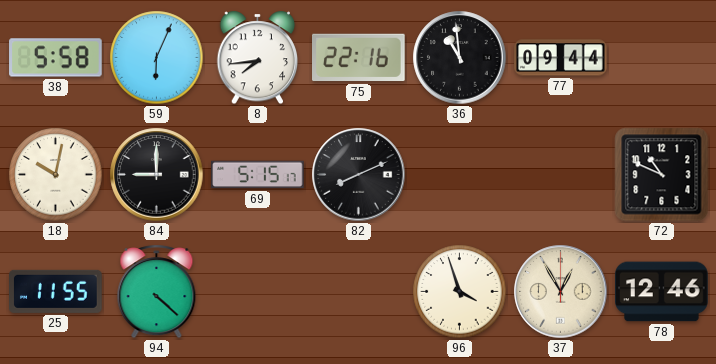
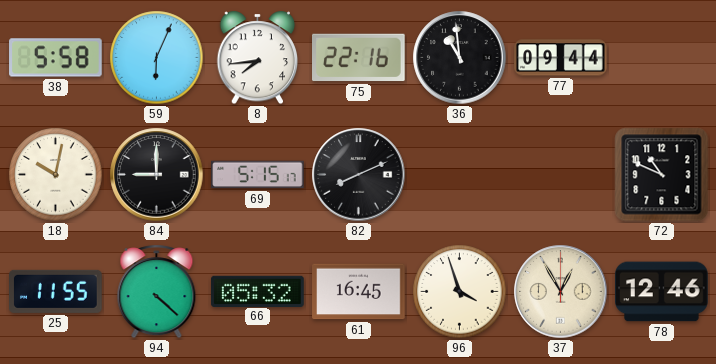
66: none -> 05:32 (258, 291)
61: none -> 16:45 (359, 292)
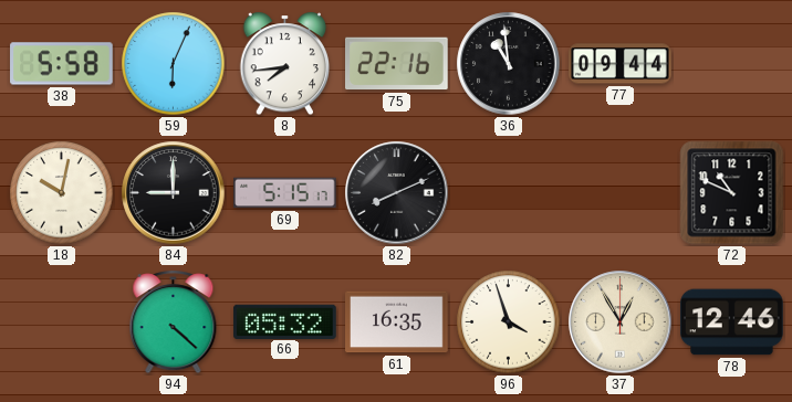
25: 11:55 -> none (56, 291)
61: 16:45 -> 16:35 (397, 322)
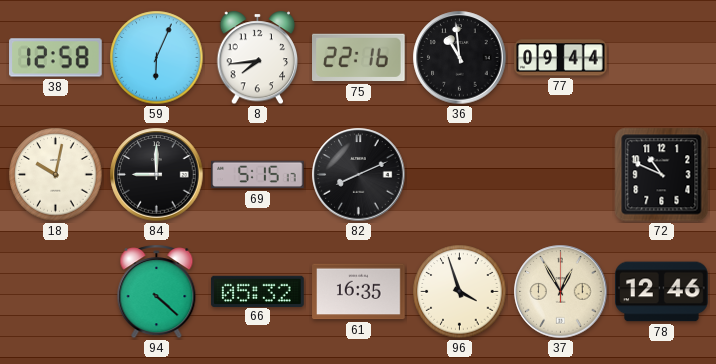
38: 5:58 -> 12:58 (56, 58)
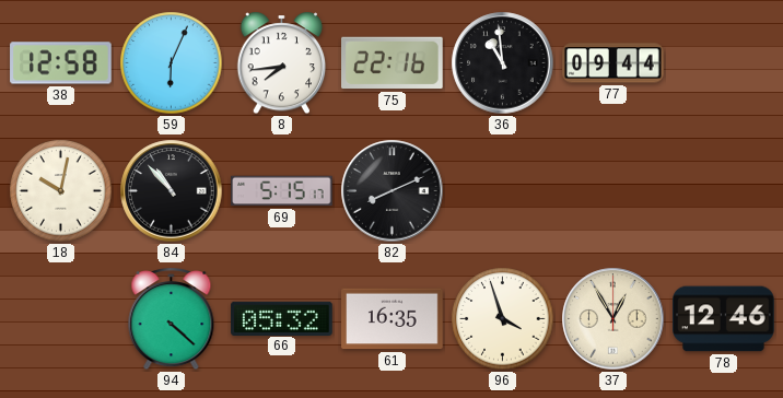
84: 9:00 -> 10:53 (172, 191)
72: 10:49 -> none (662, 175)
